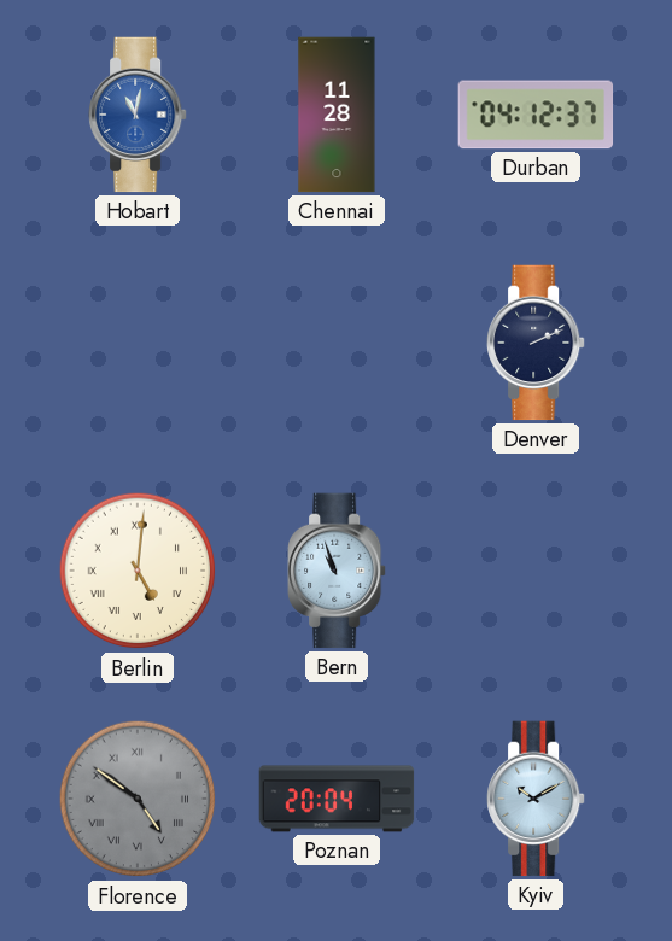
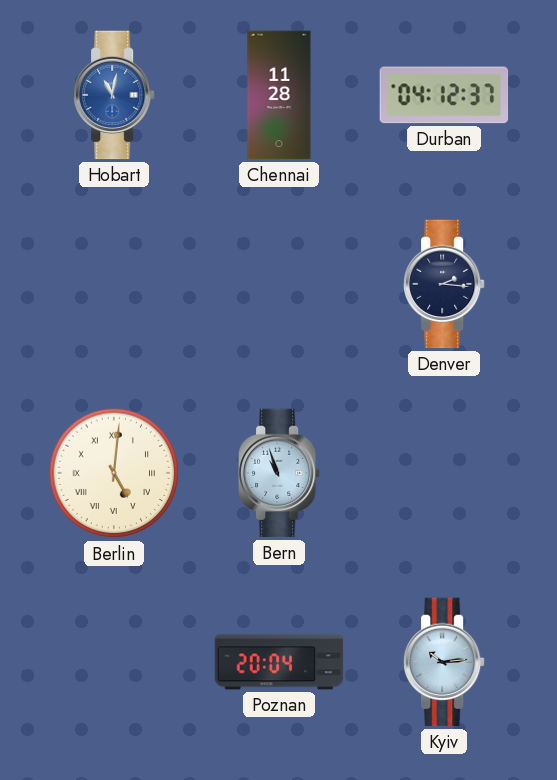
Denver: 2:11 -> 2:16 (445, 284)
Florence: 4:51 -> none (138, 799)
Kyiv: 10:10 -> 10:14 (445, 662)
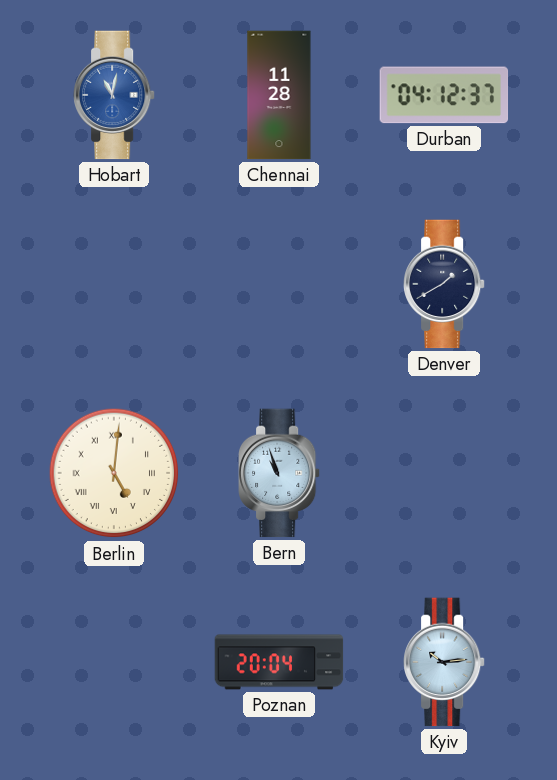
Denver: 2:16 -> 1:40 (445, 284)
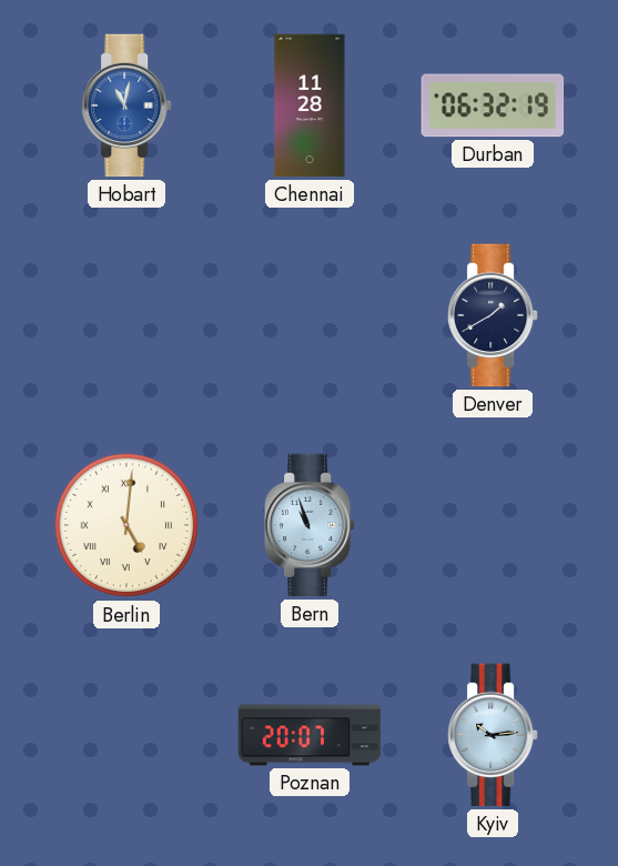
Durban: 04:12 -> 06:32 (493, 105)
Poznan: 20:04 -> 20:07 (310, 735)
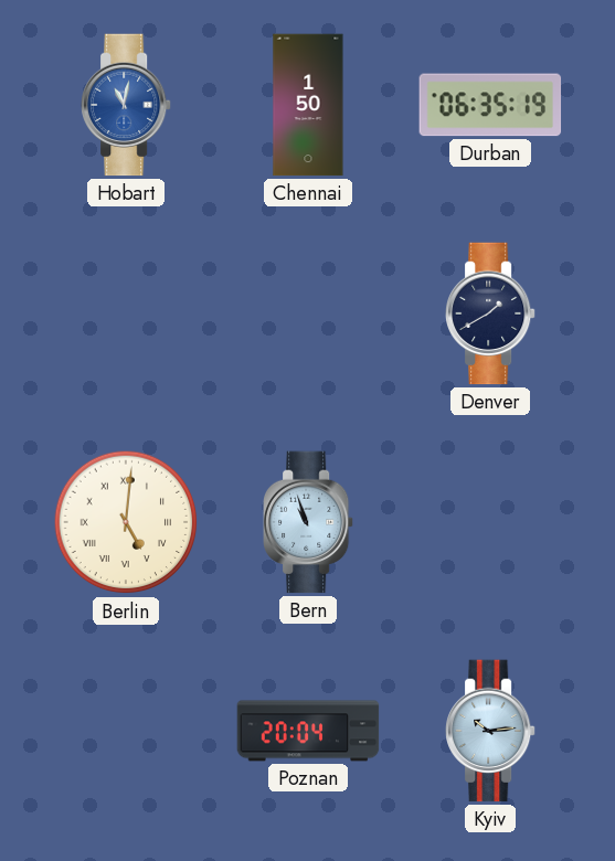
Chennai: 11:28 -> 1:50 (308, 105)
Durban: 06:32 -> 06:35 (490, 105)
Poznan: 20:07 -> 20:04 (308, 731)
